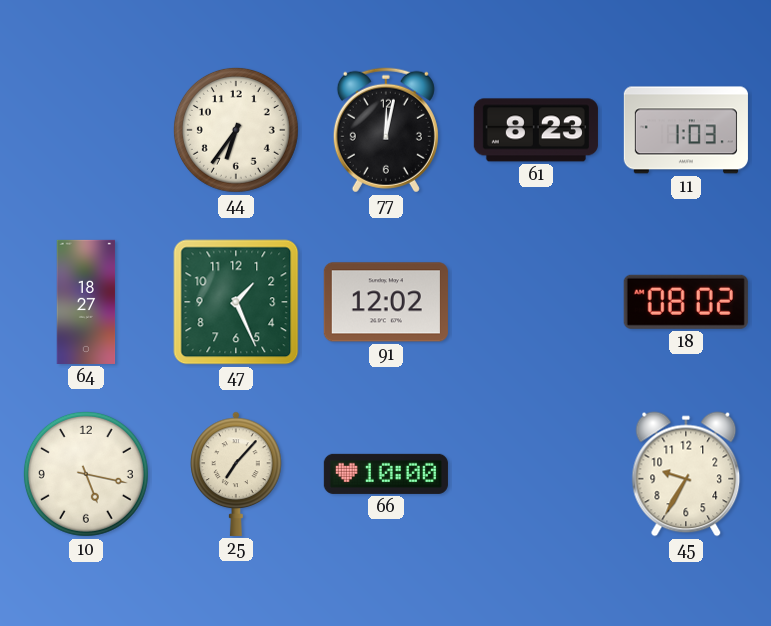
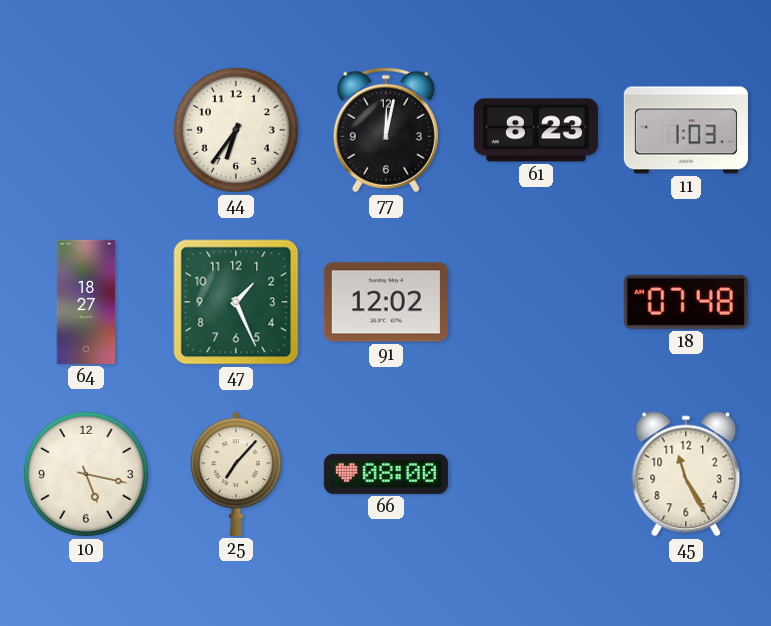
18: 08:02 -> 07:48 (686, 302)
66: 10:00 -> 08:00 (386, 474)
45: 9:35 -> 11:25 (686, 474)
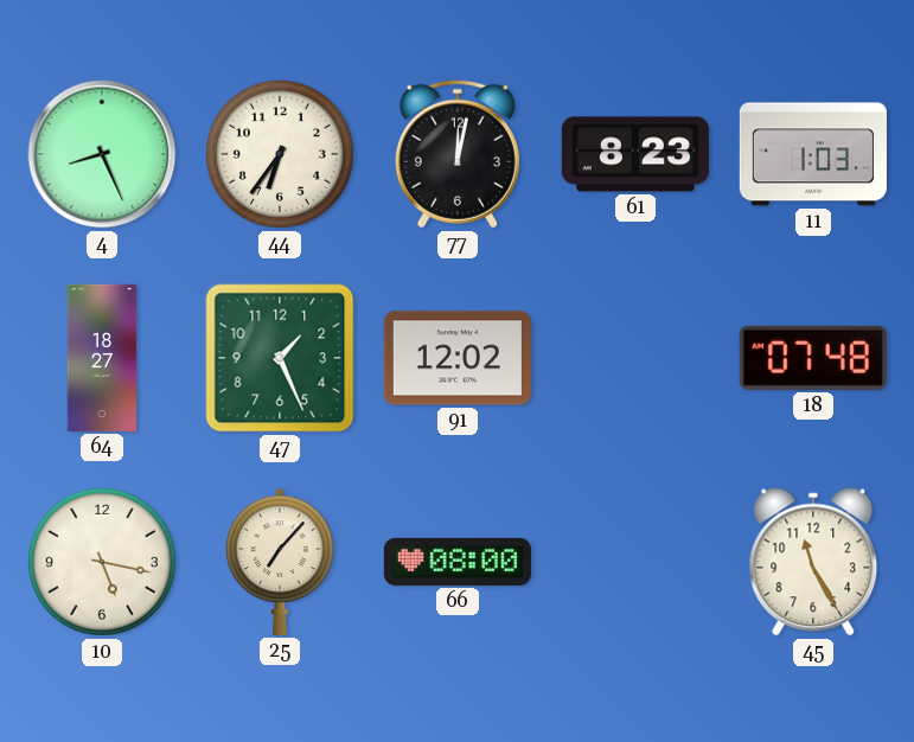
4: none -> 8:26 (102, 154)
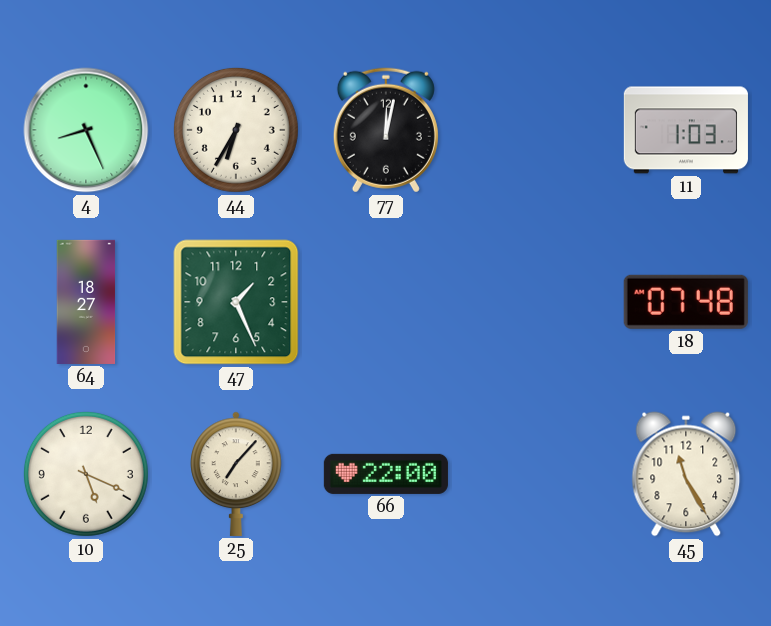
44: 6:36 -> 6:35 (236, 130)
61: 8:23 -> none (635, 154)
91: 12:02 -> none (458, 358)
10: 5:17 -> 5:19 (86, 474)
66: 08:00 -> 22:00 (386, 474)
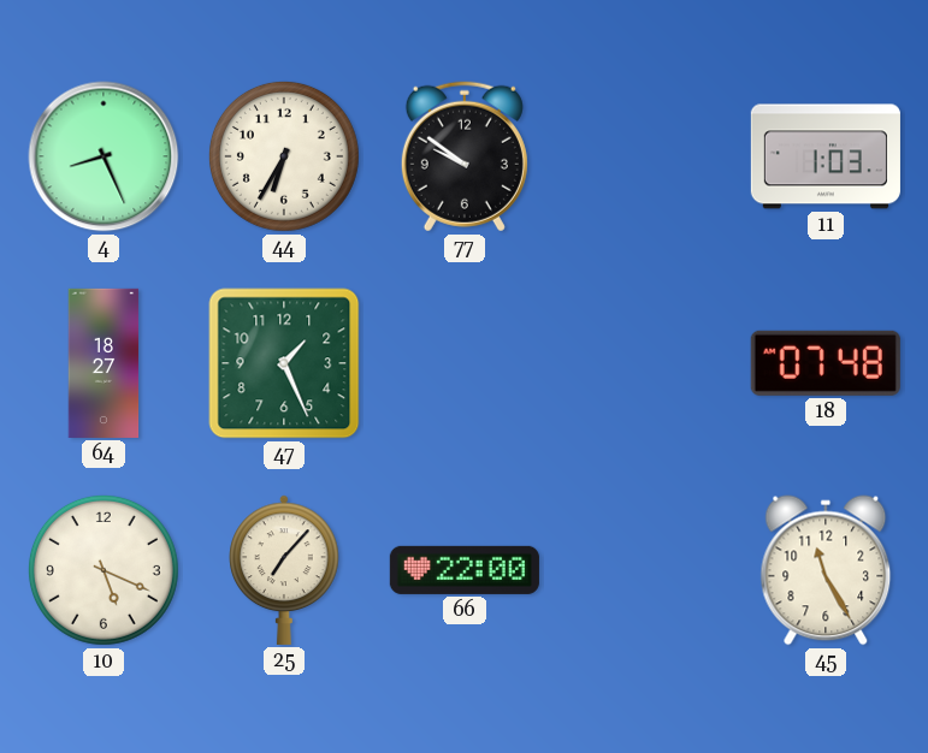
77: 12:02 -> 9:51 (465, 156)
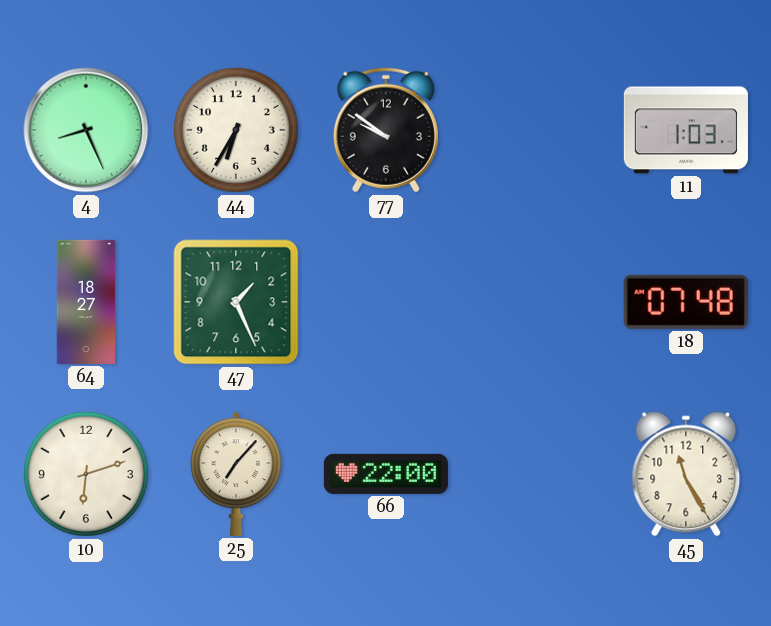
10: 5:19 -> 6:12 (86, 474)
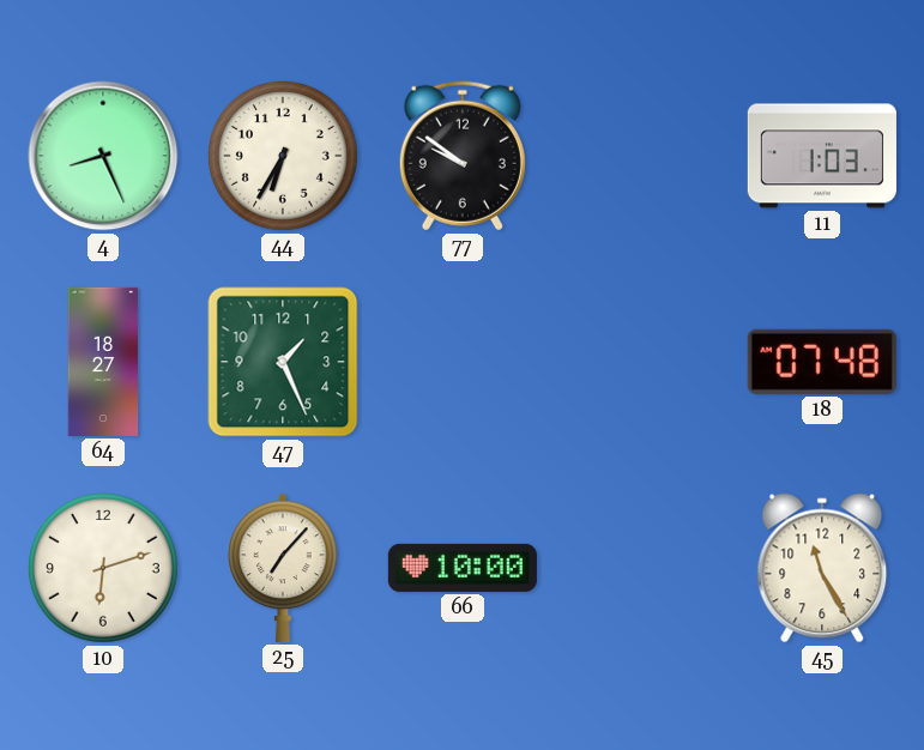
66: 22:00 -> 10:00 (463, 568)
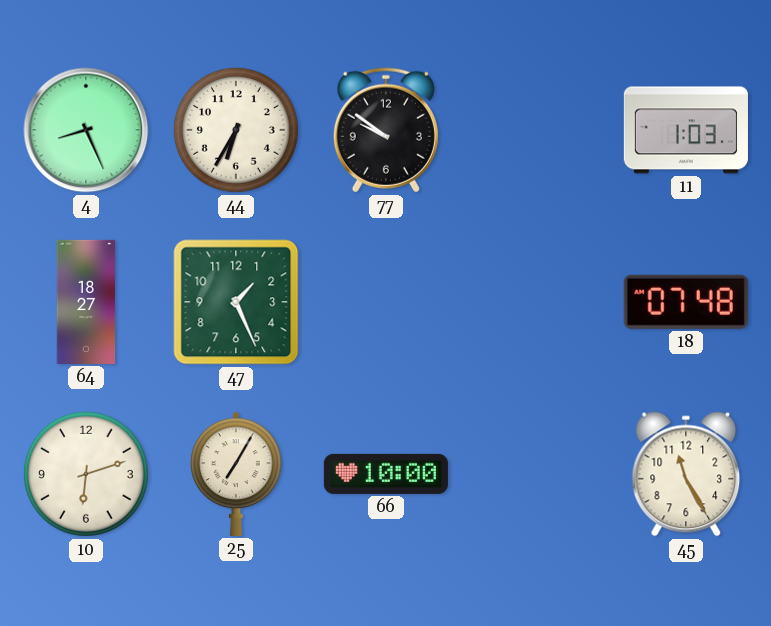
25: 7:07 -> 7:05 (236, 474)
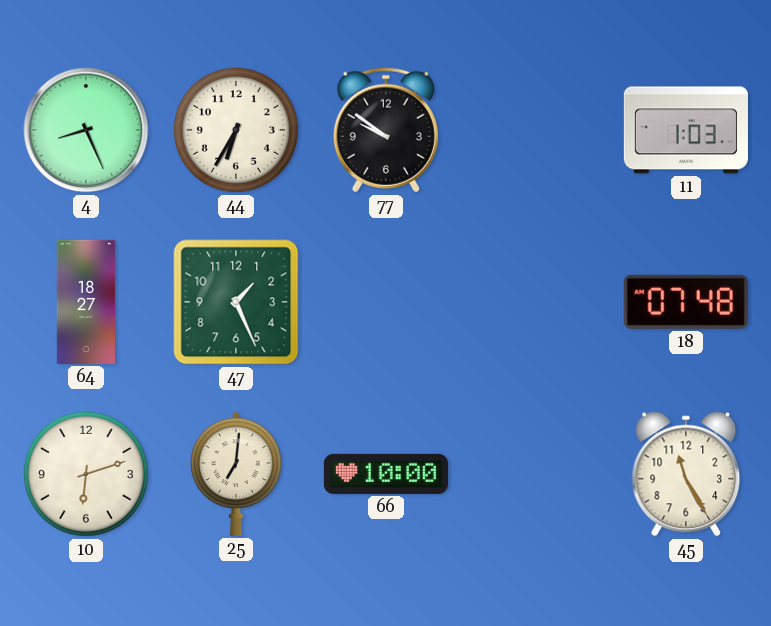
25: 7:05 -> 7:01 (236, 474)
